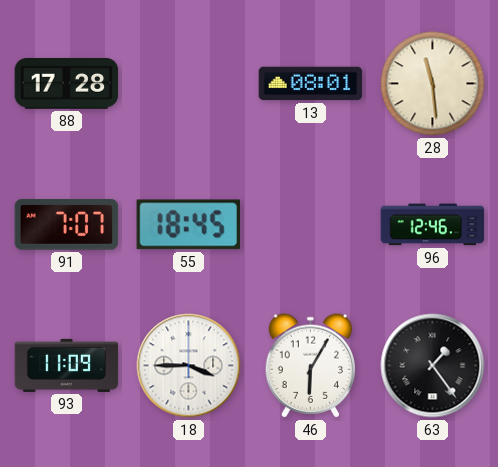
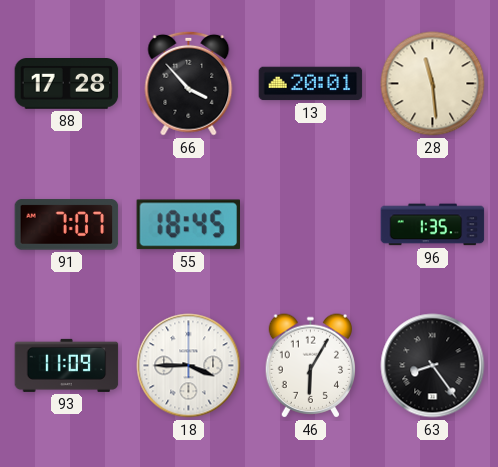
66: none -> 3:53 (189, 83)
13: 08:01 -> 20:01 (311, 84)
96: 12:46 -> 1:35 (433, 225)
63: 1:24 -> 8:24 (433, 366)
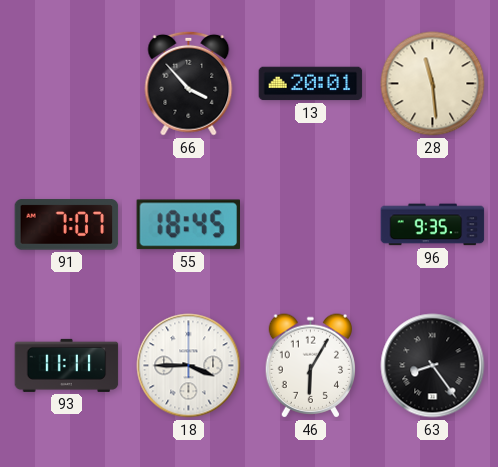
88: 17:28 -> none (67, 84)
96: 1:35 -> 9:35 (433, 225)
93: 11:09 -> 11:11 (67, 365)
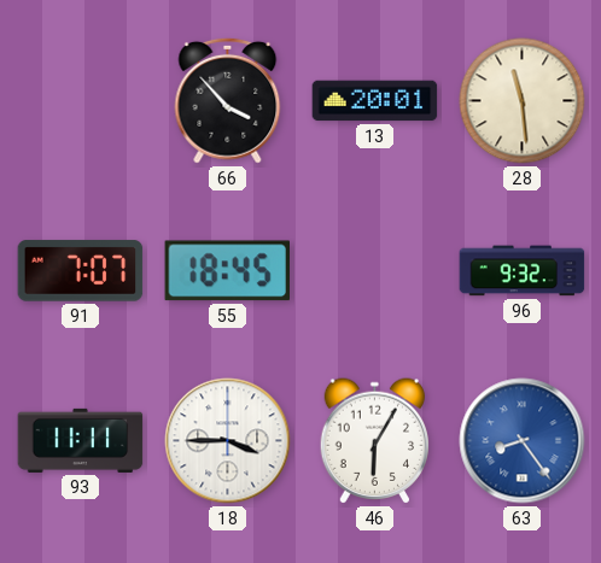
96: 9:35 -> 9:32 (523, 271)
63 dial: black -> blue (523, 441)
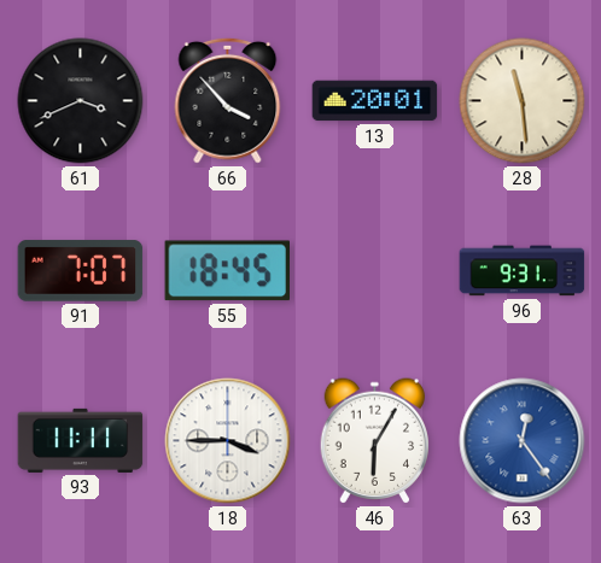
61: none -> 3:41 (81, 101)
96: 9:32 -> 9:31 (523, 271)
63: 8:24 -> 12:24 (523, 441)
